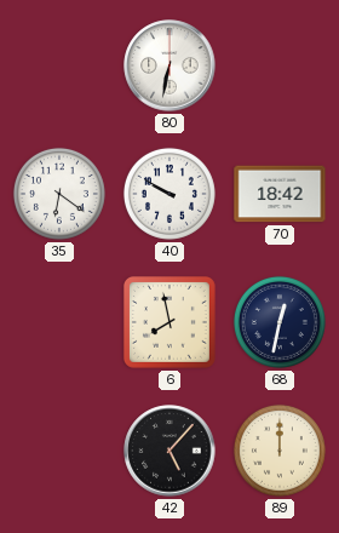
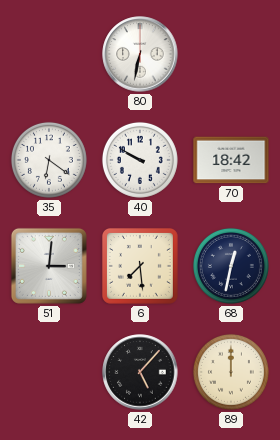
51: none -> 3:01 (49, 266)
6: 7:58 -> 7:29 (140, 266)
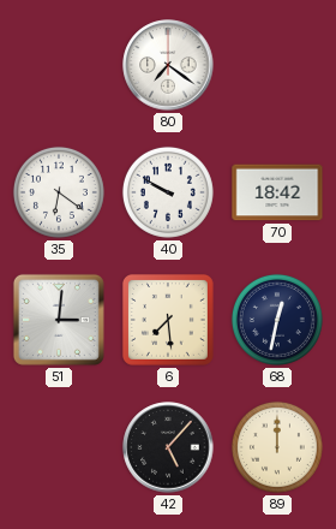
80: 6:32 -> 7:21 (168, 65)
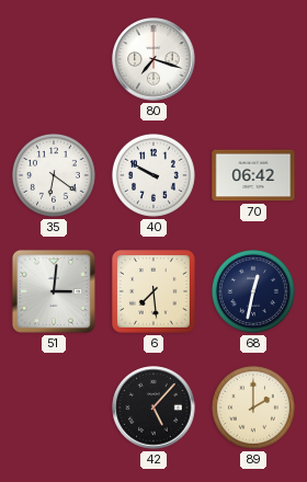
80: 7:21 -> 7:18 (153, 59)
70: 18:42 -> 06:42 (253, 175)
89: 12:00 -> 2:00 (253, 408)
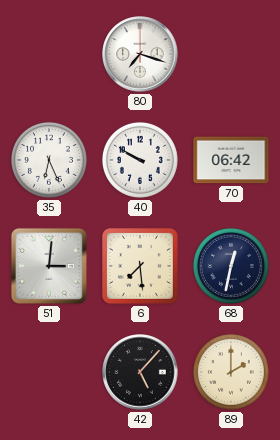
35: 6:21 -> 6:26 (49, 160)
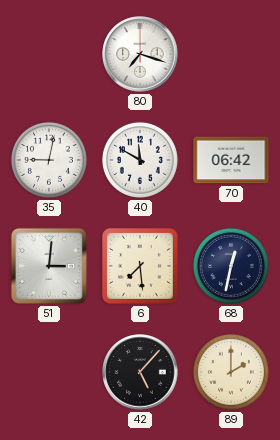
35: 6:26 -> 9:02 (49, 160)
40: 9:50 -> 11:50 (140, 160)
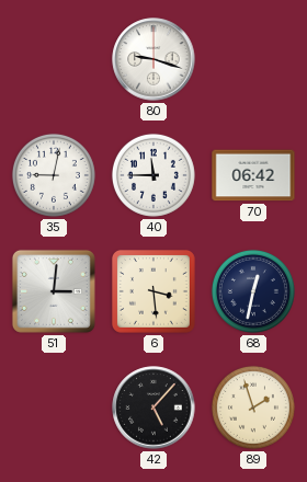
80: 7:18 -> 9:18 (153, 59)
40: 11:50 -> 11:45 (153, 175)
6: 7:29 -> 3:29 (153, 291)
89: 2:00 -> 1:57 (253, 408)
